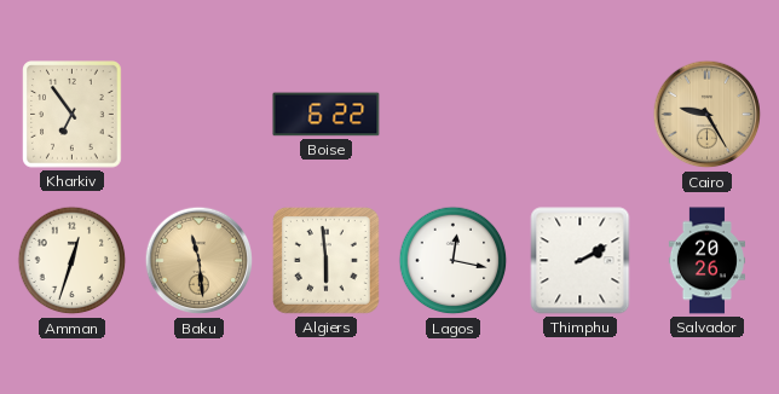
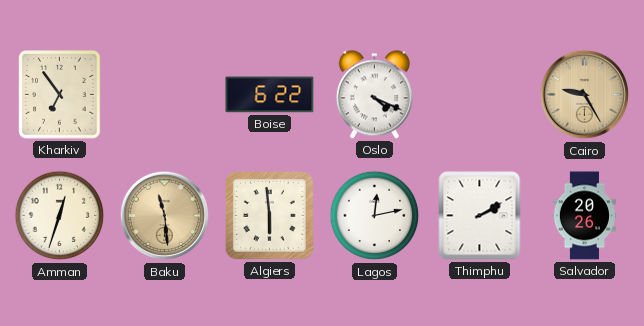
Oslo: none -> 4:19 (374, 95)
Lagos: 12:17 -> 12:13 (375, 216)
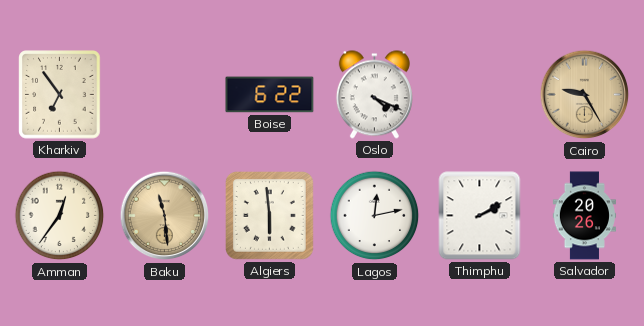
Amman: 12:33 -> 12:36 (60, 216)
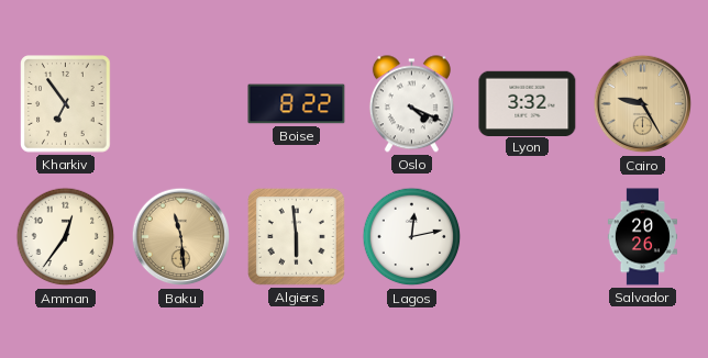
Boise: 6:22 -> 8:22 (297, 104)
Lyon: none -> 3:32 (528, 103)
Thimphu: 2:10 -> none (480, 216)
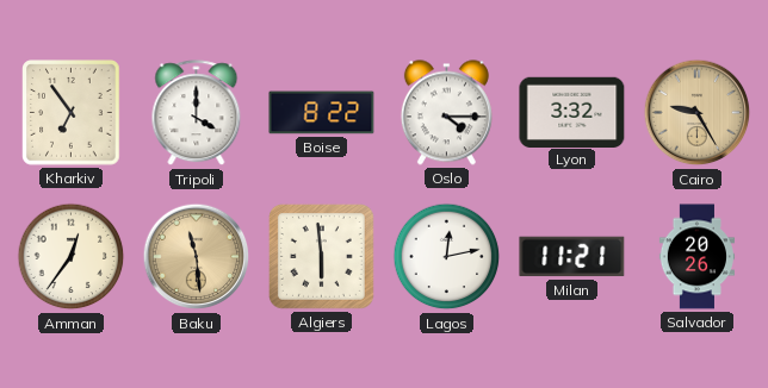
Tripoli: none -> 4:00 (197, 113)
Oslo: 4:19 -> 4:15 (446, 113)
Milan: none -> 11:21 (572, 257)
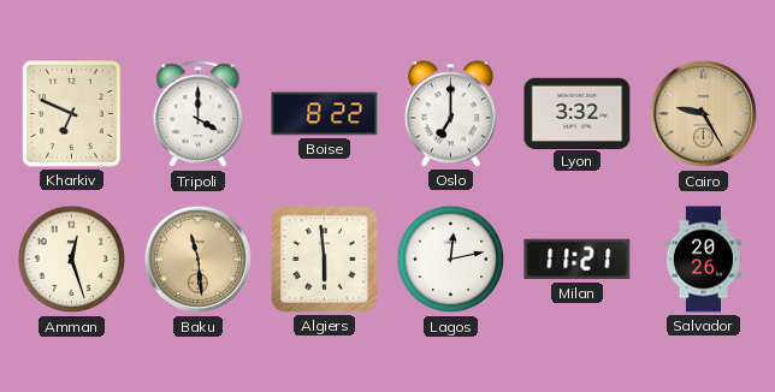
Kharkiv: 6:54 -> 6:49 (72, 114)
Oslo: 4:15 -> 7:00 (450, 114)
Amman: 12:36 -> 12:27 (72, 260)
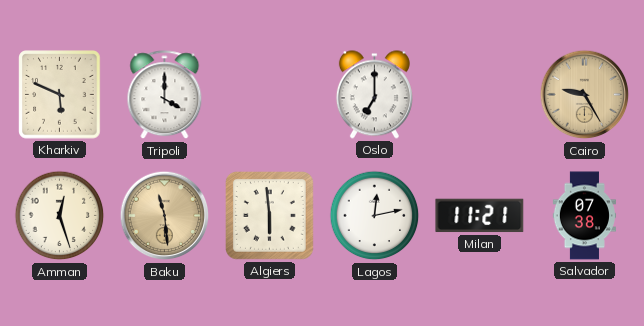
Kharkiv: 6:49 -> 5:49 (60, 95)
Boise: 8:22 -> none (325, 114)
Lyon: 3:32 -> none (578, 113)
Salvador: 20:26 -> 07:38 (584, 216)
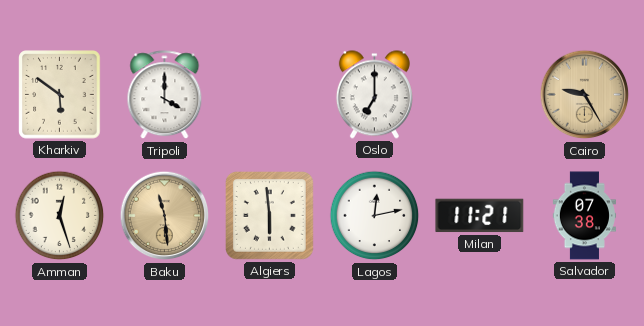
Kharkiv: 5:49 -> 5:51 (60, 95)
